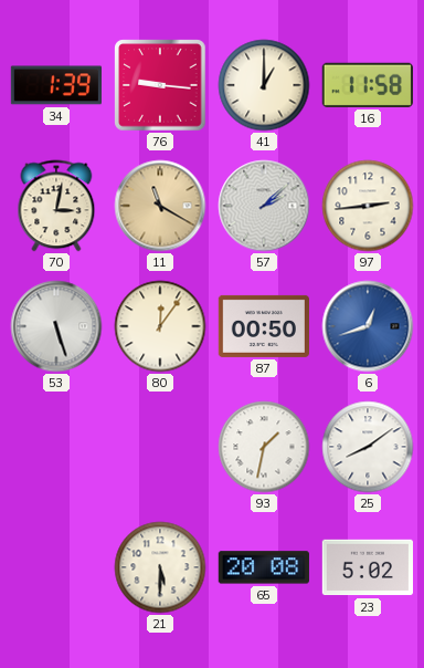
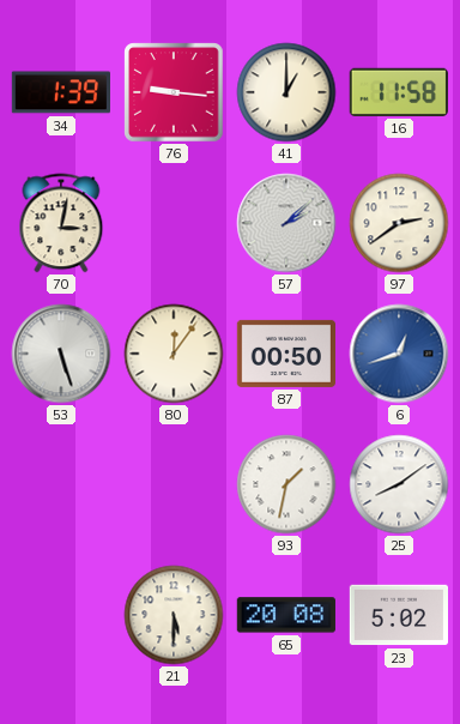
11: 11:20 -> none (160, 206)
97: 2:44 -> 2:39 (399, 223)
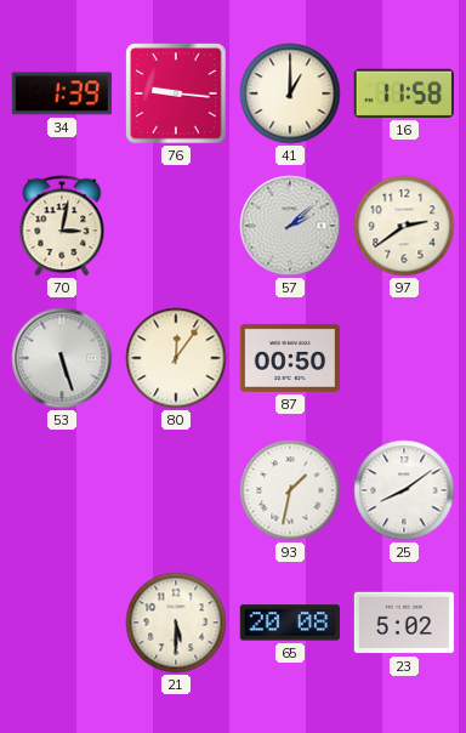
6: 12:42 -> none (399, 354)
